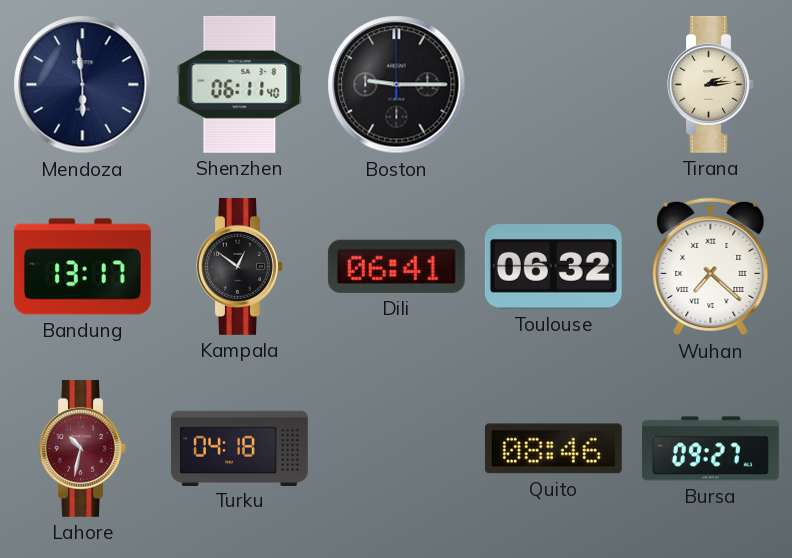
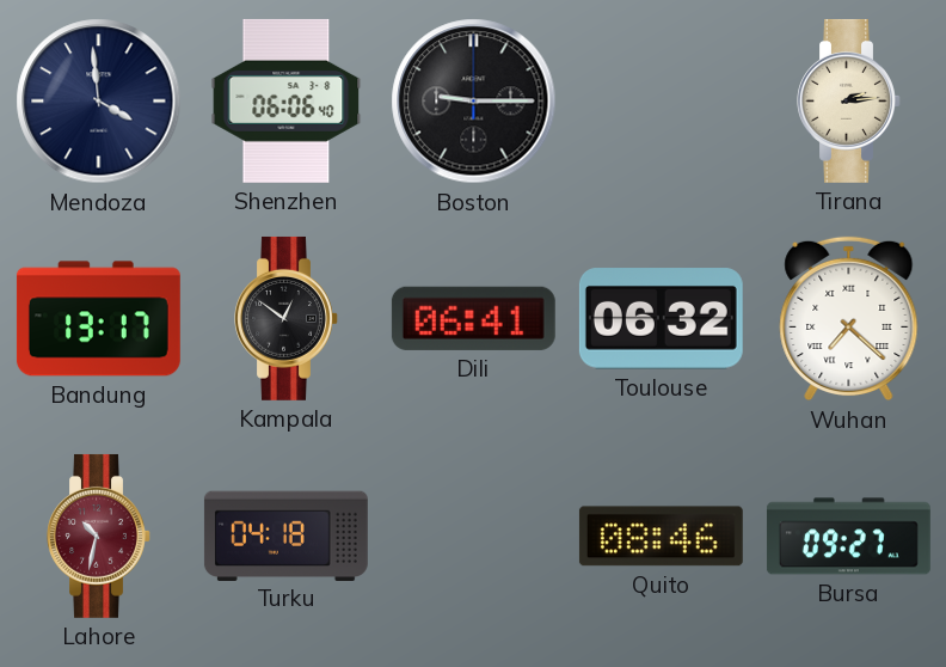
Mendoza: 5:59 -> 3:59 (99, 102)
Shenzhen: 06:11 -> 06:06 (287, 100)
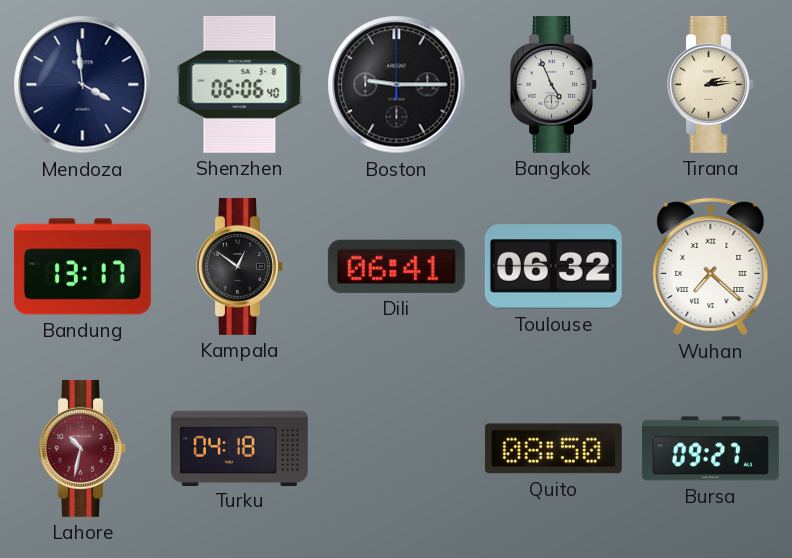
Bangkok: none -> 4:56 (554, 84)
Quito: 08:46 -> 08:50 (553, 449)
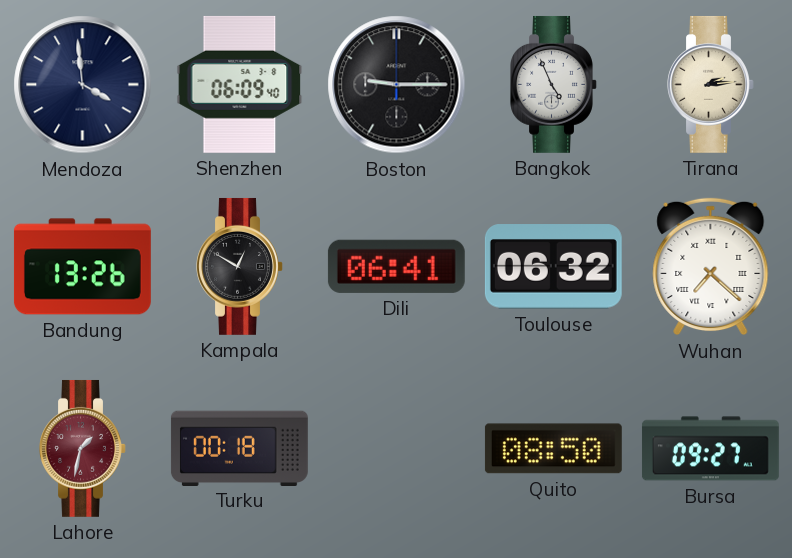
Shenzhen: 06:06 -> 06:09 (240, 84)
Bandung: 13:17 -> 13:26 (82, 267)
Kampala: 12:51 -> 12:50 (240, 266)
Lahore: 10:32 -> 1:32 (83, 448)
Turku: 04:18 -> 00:18 (239, 448)
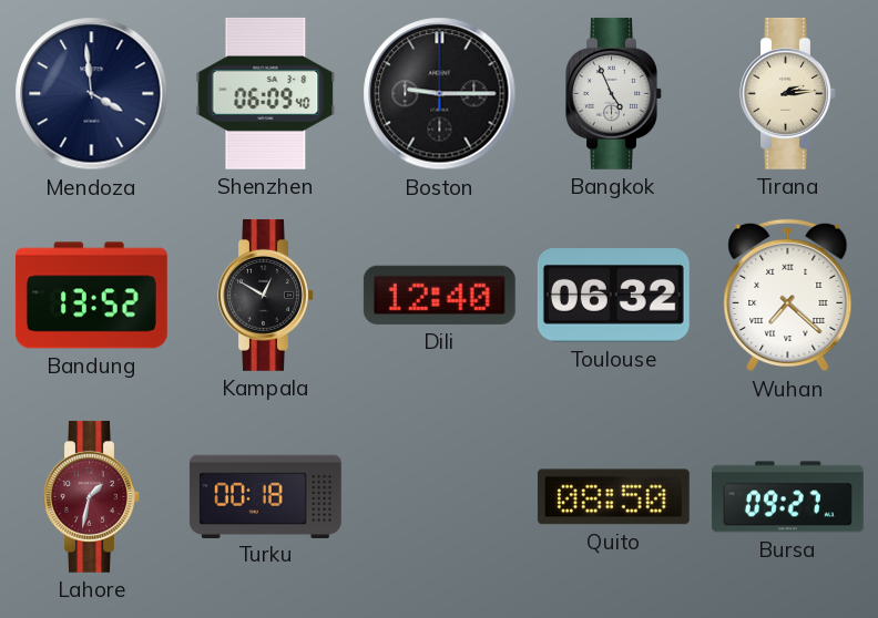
Bandung: 13:26 -> 13:52 (91, 296)
Dili: 06:41 -> 12:40 (439, 295)
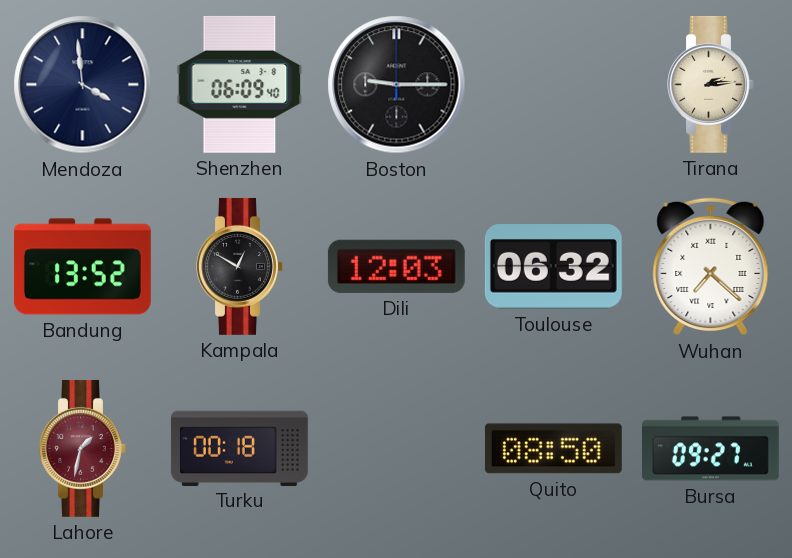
Bangkok: 4:56 -> none (614, 93)
Dili: 12:40 -> 12:03 (396, 266)
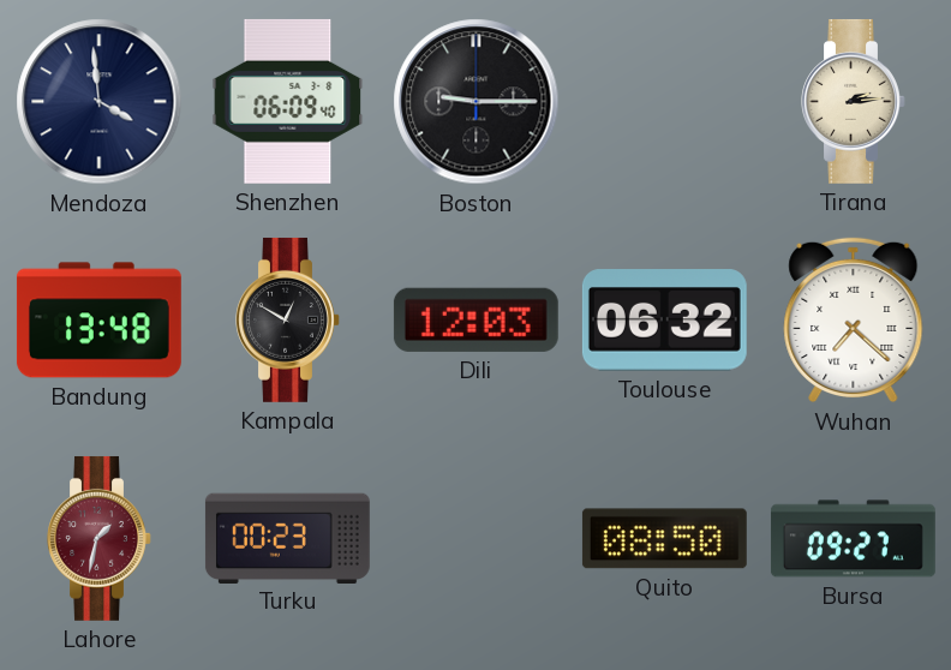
Bandung: 13:52 -> 13:48 (98, 321)
Turku: 00:18 -> 00:23 (287, 538)
